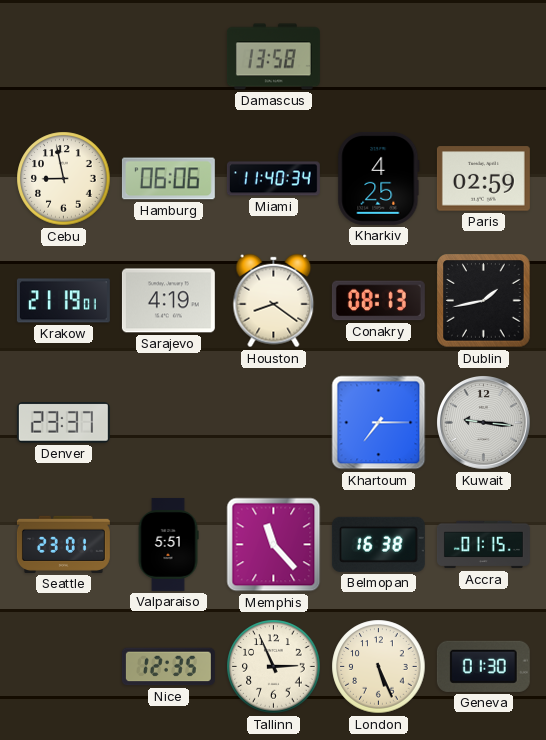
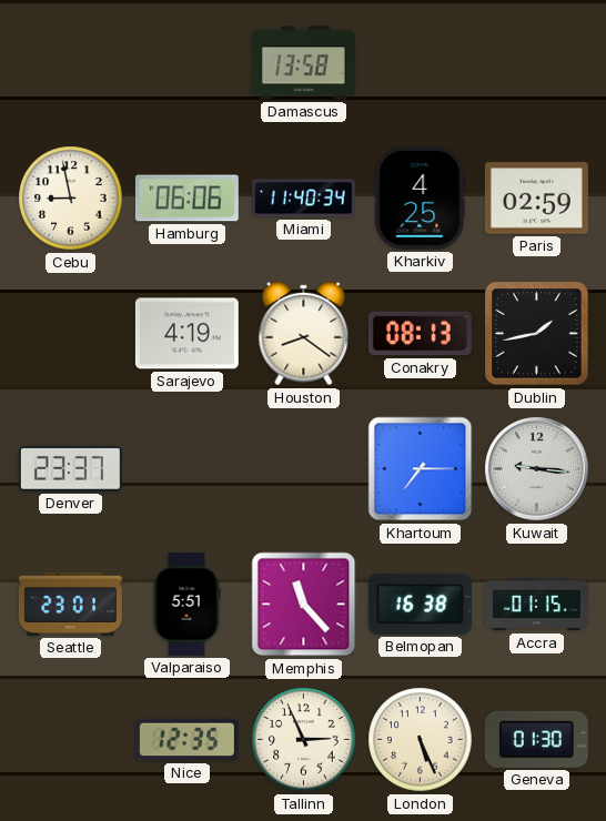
Krakow: 21:19 -> none (63, 301)
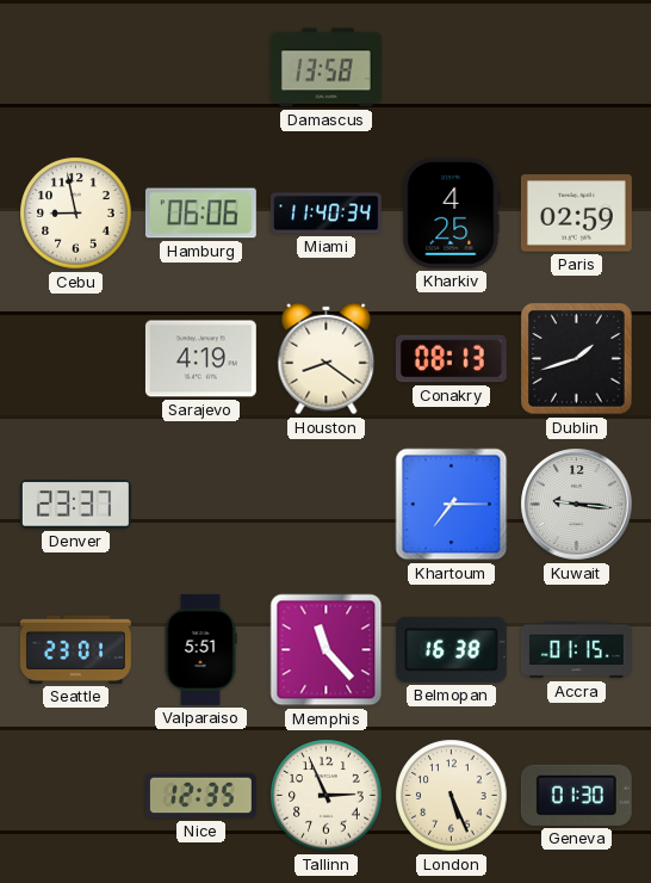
Dublin: 1:43 -> 1:42 (577, 359)
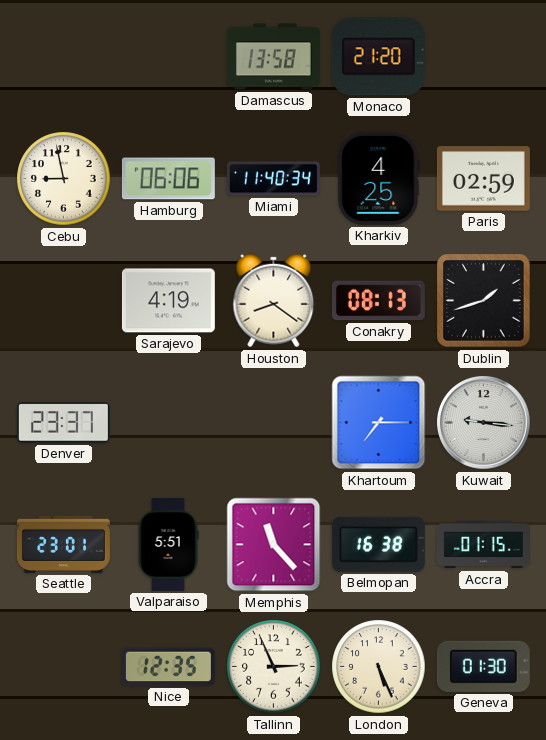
Monaco: none -> 21:20 (378, 57)
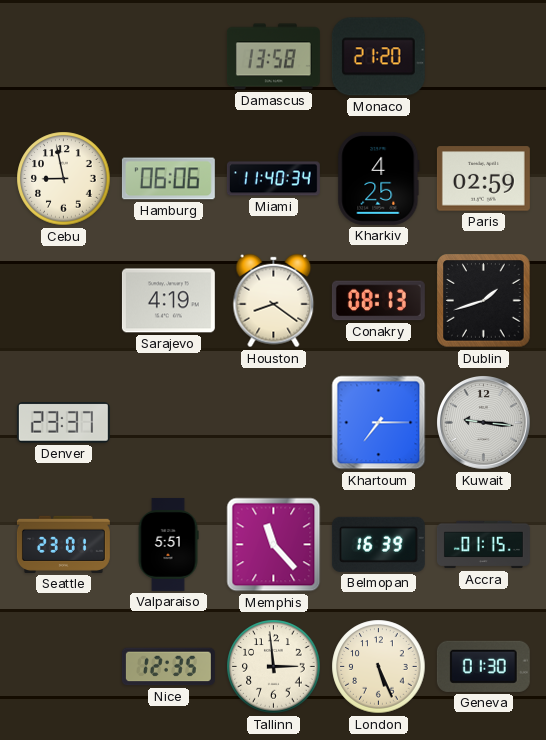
Belmopan: 16:38 -> 16:39 (378, 544)
Tallinn: 2:56 -> 2:59 (274, 667)
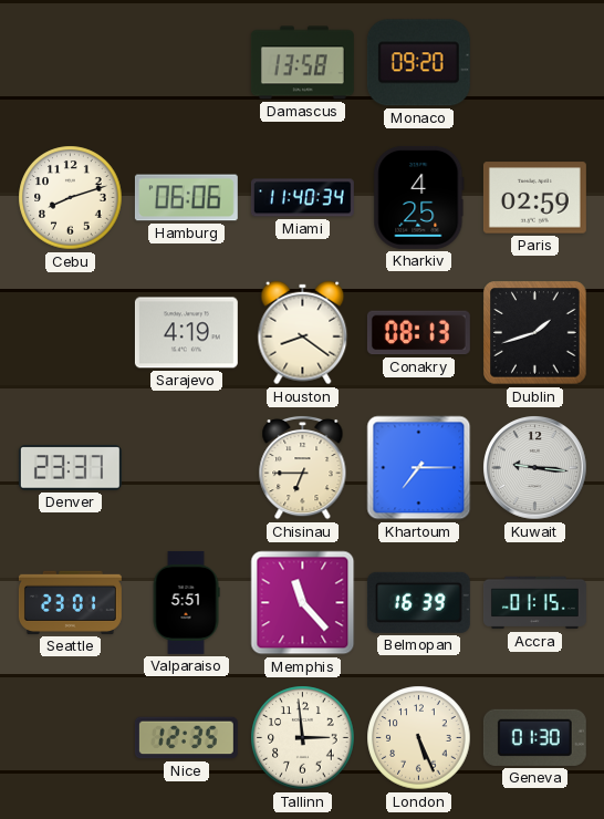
Monaco: 21:20 -> 09:20 (418, 63)
Cebu: 8:58 -> 8:12 (71, 198)
Chisinau: none -> 6:45 (303, 467)
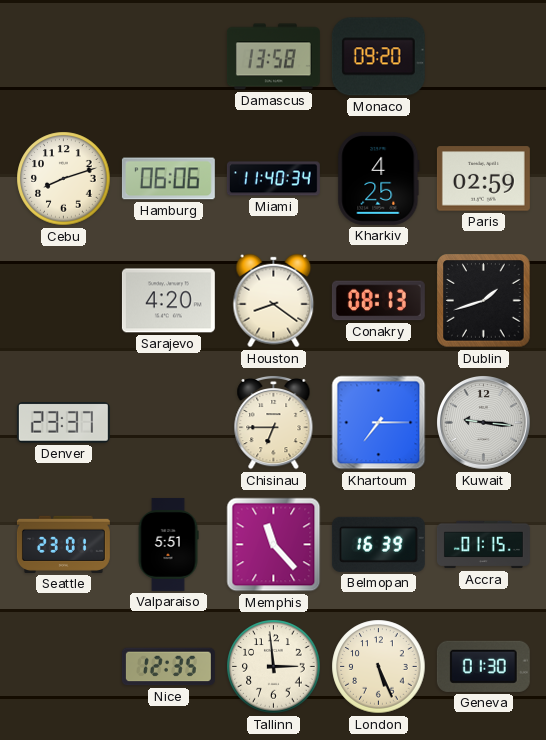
Sarajevo: 4:19 -> 4:20 (168, 301)
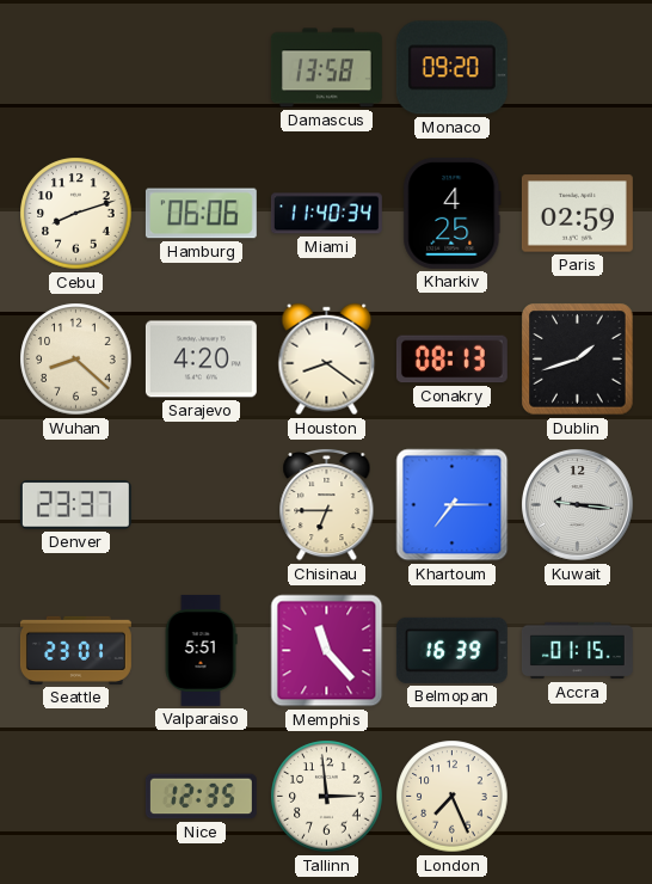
Wuhan: none -> 8:22 (76, 360)
London: 5:26 -> 7:26 (453, 797)
Geneva: 01:30 -> none (483, 666)
